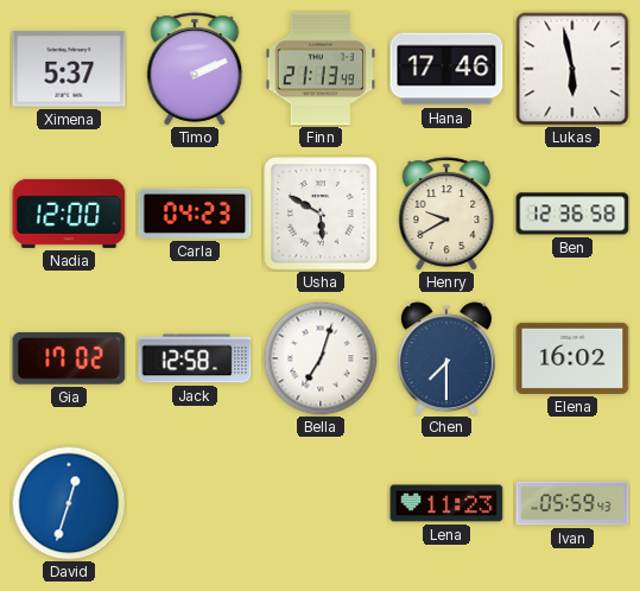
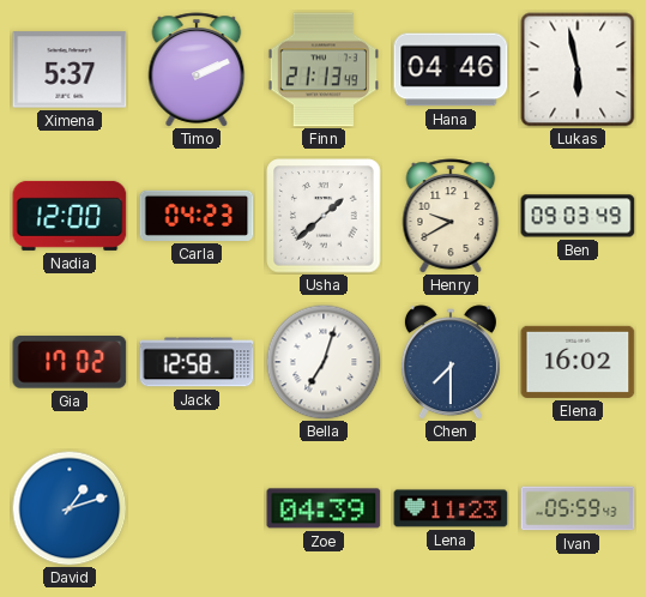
Hana: 17:46 -> 04:46 (451, 70)
Usha: 5:50 -> 1:38 (324, 216)
Ben: 12:36 -> 09:03 (578, 216)
David: 12:33 -> 1:12 (70, 508)
Zoe: none -> 04:39 (324, 508)
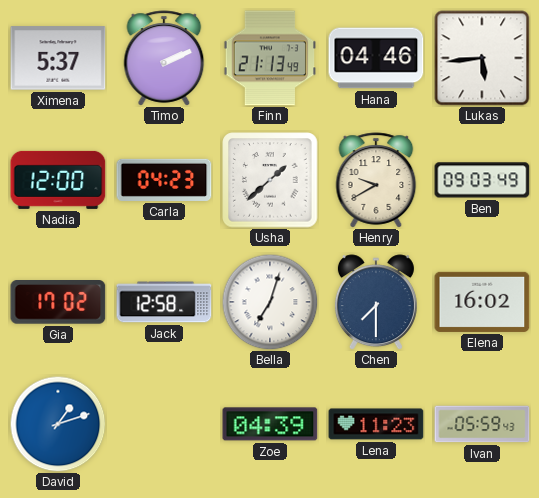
Lukas: 5:58 -> 5:44 (482, 58)
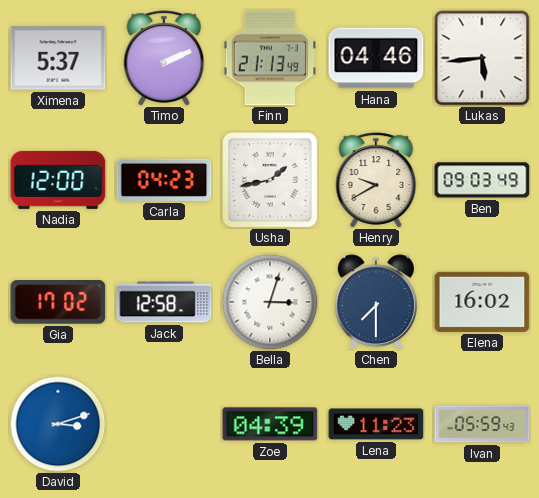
Usha: 1:38 -> 1:43 (270, 180)
Bella: 7:03 -> 3:03 (270, 302)
David: 1:12 -> 3:12 (58, 424)
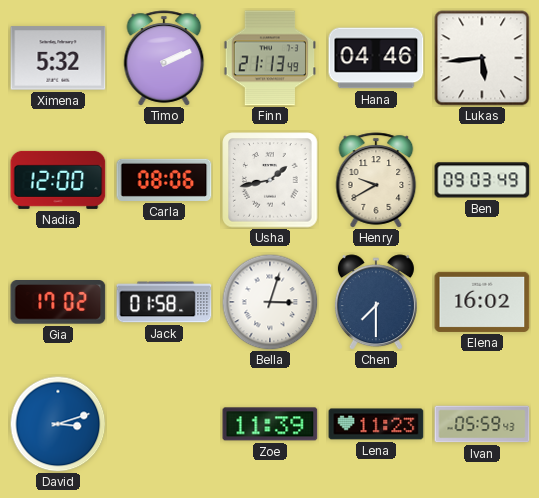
Ximena: 5:37 -> 5:32 (58, 58)
Carla: 04:23 -> 08:06 (164, 180)
Jack: 12:58 -> 01:58 (164, 302)
Zoe: 04:39 -> 11:39 (270, 424)
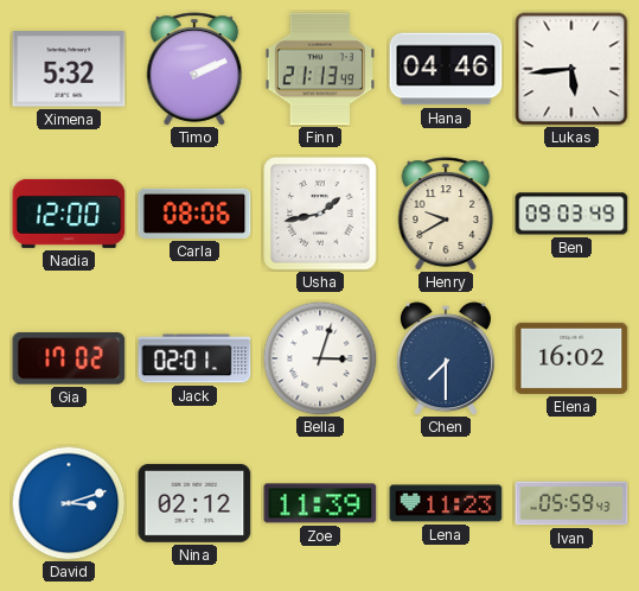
Jack: 01:58 -> 02:01 (194, 358)
Nina: none -> 02:12 (194, 503)
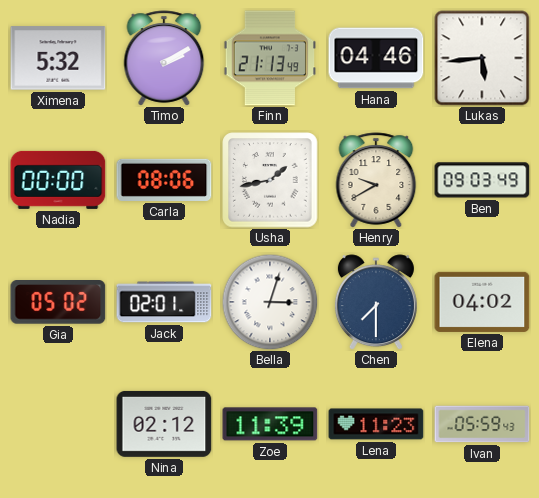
Timo: 2:11 -> 2:10 (164, 58)
Nadia: 12:00 -> 00:00 (58, 180)
Gia: 17:02 -> 05:02 (58, 303)
Elena: 16:02 -> 04:02 (482, 302)
David: 3:12 -> none (69, 503)
